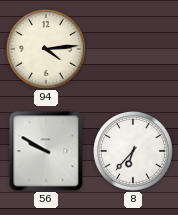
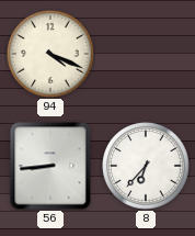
94: 4:14 -> 4:19 (50, 54)
56: 9:50 -> 8:44 (50, 166)
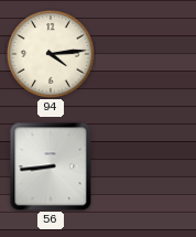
94: 4:19 -> 4:14 (51, 54)
8: 6:37 -> none (146, 166)
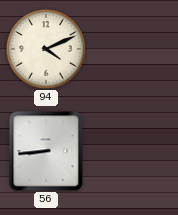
94: 4:14 -> 4:11 (46, 49)
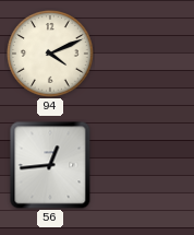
56: 8:44 -> 12:44 (50, 165)
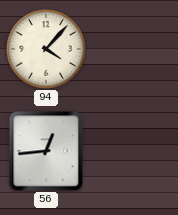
94: 4:11 -> 4:07 (46, 49)
